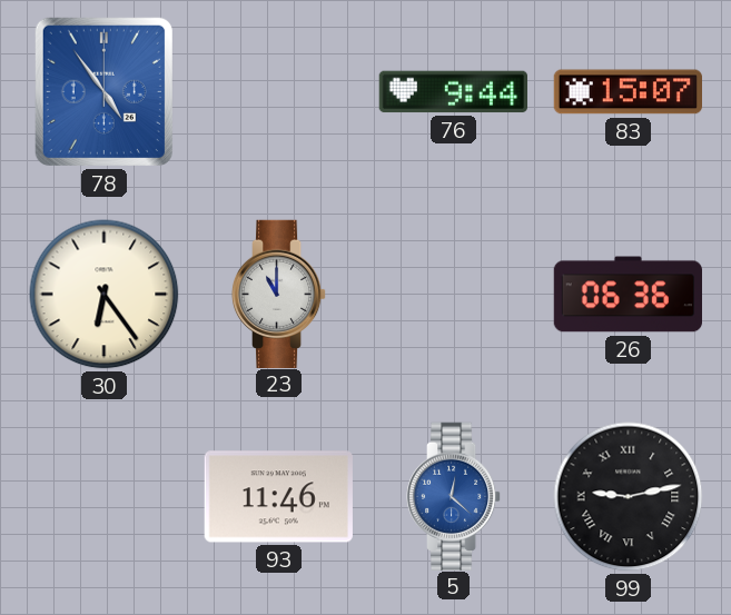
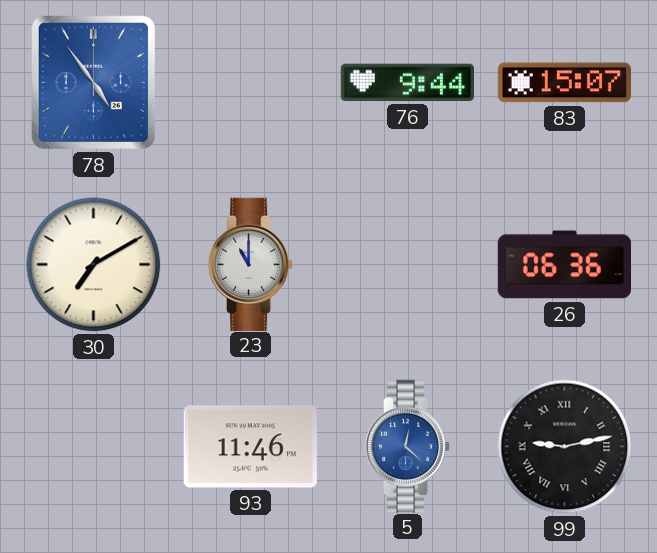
30: 6:24 -> 7:10 (94, 265)
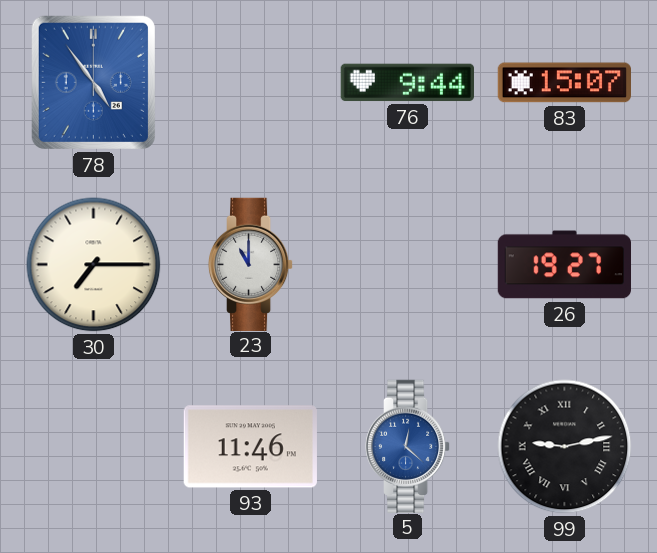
30: 7:10 -> 7:15 (94, 265)
26: 06:36 -> 19:27 (564, 265)
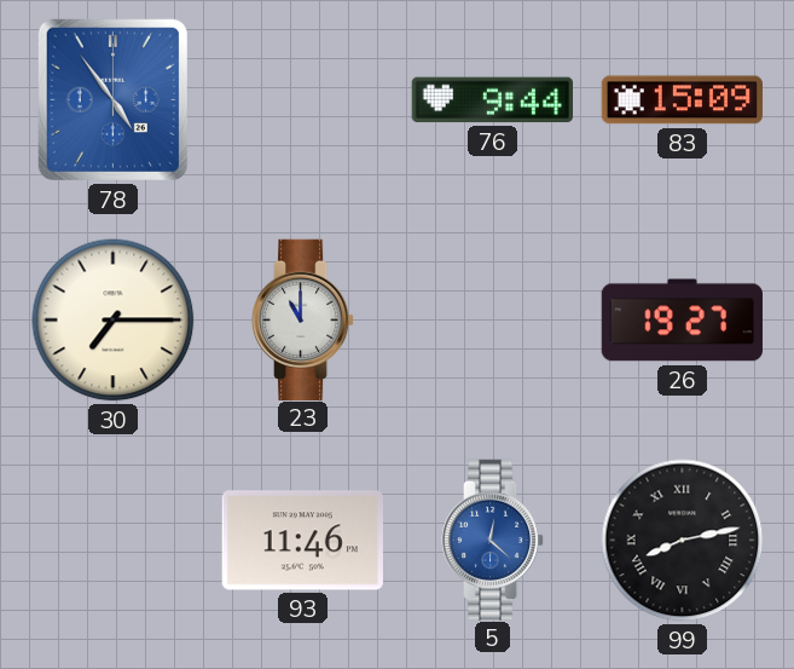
83: 15:07 -> 15:09 (682, 100)
99: 9:13 -> 8:13 (683, 541)
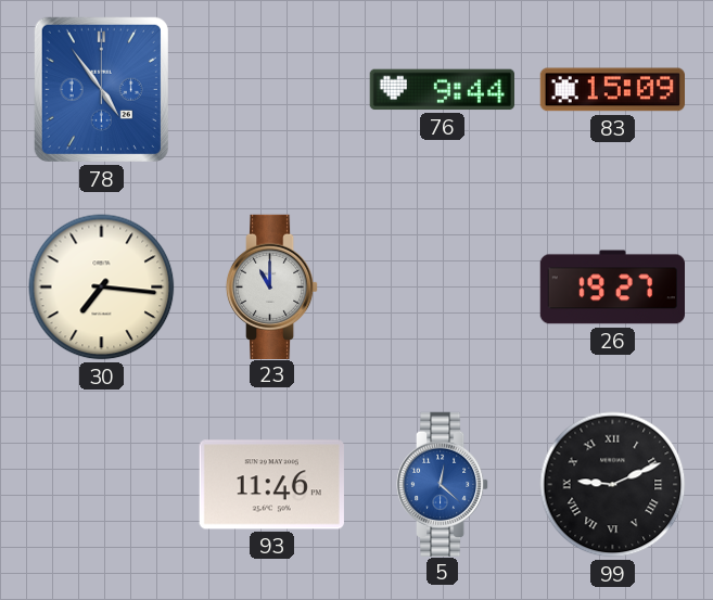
30: 7:15 -> 7:16 (102, 288)
99: 8:13 -> 9:11 (613, 485)
